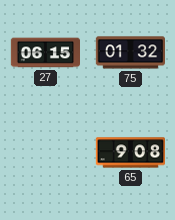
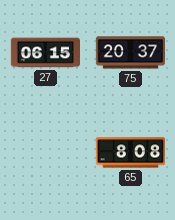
75: 01:32 -> 20:37 (131, 53)
65: 9:08 -> 8:08 (130, 153)
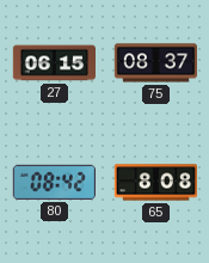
75: 20:37 -> 08:37 (156, 63)
80: none -> 08:42 (54, 182)
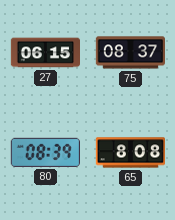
80: 08:42 -> 08:39 (45, 152)
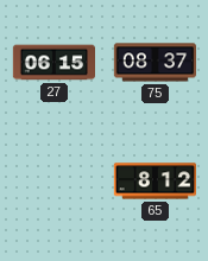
80: 08:39 -> none (45, 152)
65: 8:08 -> 8:12 (155, 182)
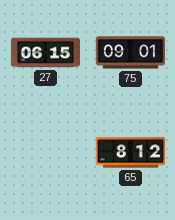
75: 08:37 -> 09:01 (131, 53)
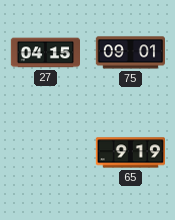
27: 06:15 -> 04:15 (46, 53)
65: 8:12 -> 9:19 (130, 153)
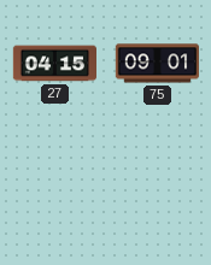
65: 9:19 -> none (130, 153)
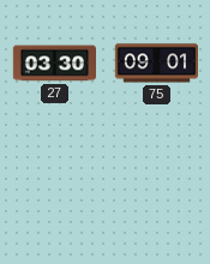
27: 04:15 -> 03:30 (55, 64)
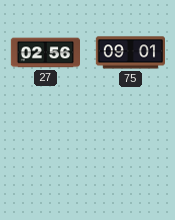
27: 03:30 -> 02:56 (46, 53)
